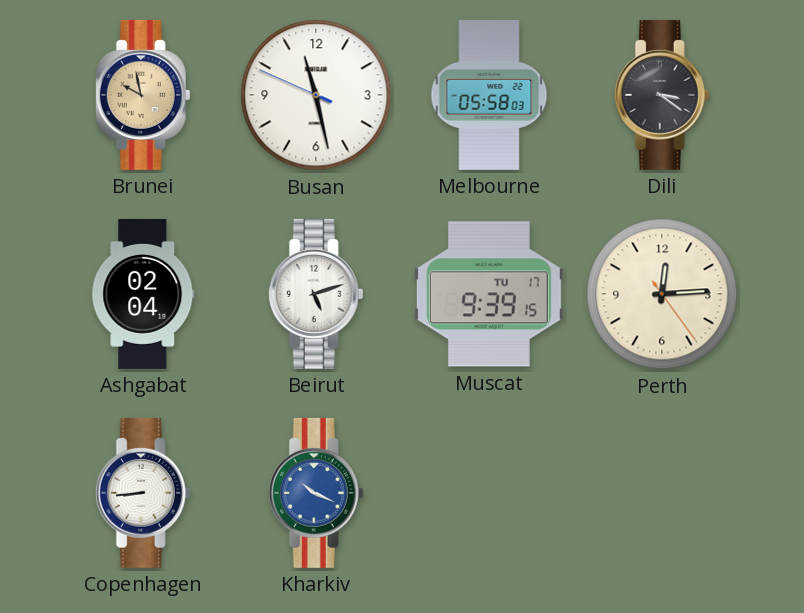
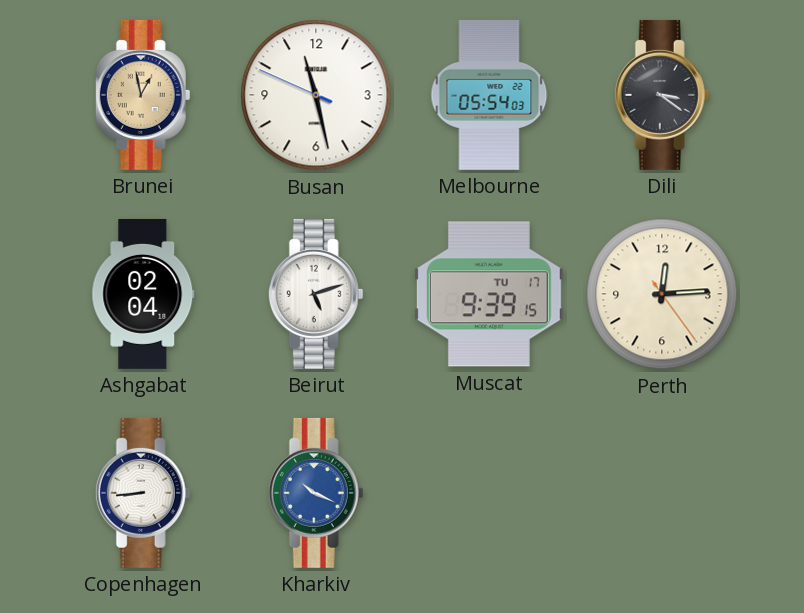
Brunei: 9:58 -> 12:58 (143, 95)
Melbourne: 05:58 -> 05:54 (489, 95)
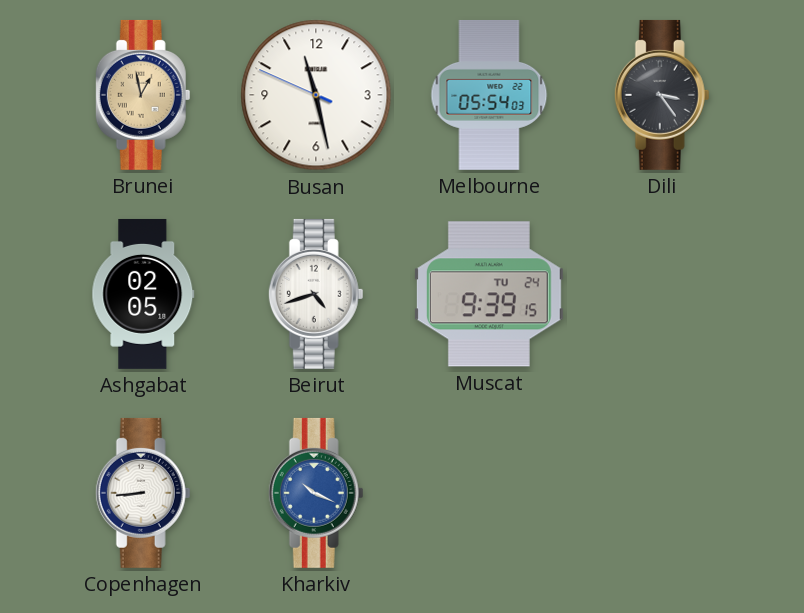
Dili: 3:21 -> 3:24 (662, 95)
Ashgabat: 02:04 -> 02:05 (143, 294)
Beirut: 5:12 -> 4:42 (316, 294)
Muscat date: TU 17 -> TU 24 (489, 294)
Perth: 12:14 -> none (662, 294)
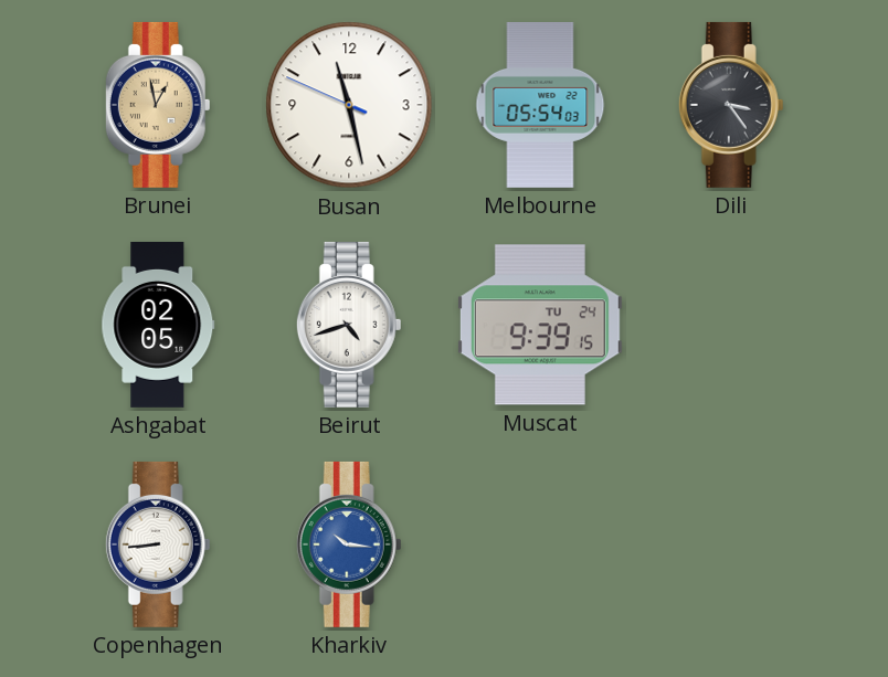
Kharkiv: 10:19 -> 10:16 (349, 544)
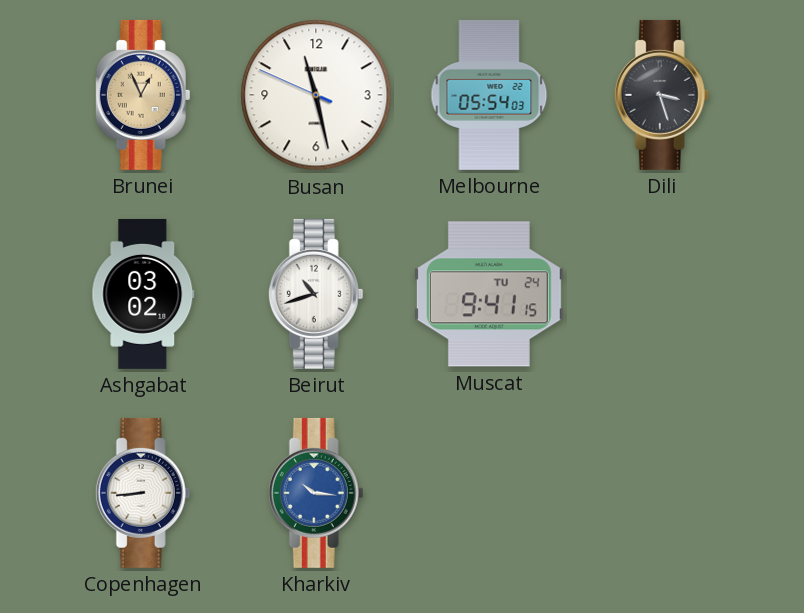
Brunei: 12:58 -> 12:56 (143, 95)
Dili: 3:24 -> 3:27 (662, 95)
Ashgabat: 02:05 -> 03:02 (143, 294)
Beirut: 4:42 -> 10:42 (316, 294)
Muscat: 9:39 -> 9:41 (489, 294)
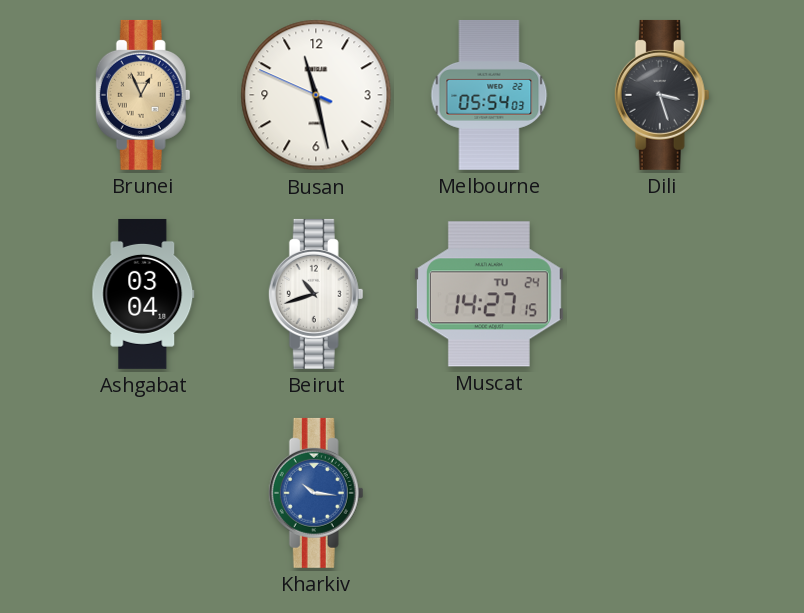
Ashgabat: 03:02 -> 03:04 (143, 294)
Muscat: 9:41 -> 14:27 (489, 294)
Copenhagen: 8:44 -> none (143, 493)
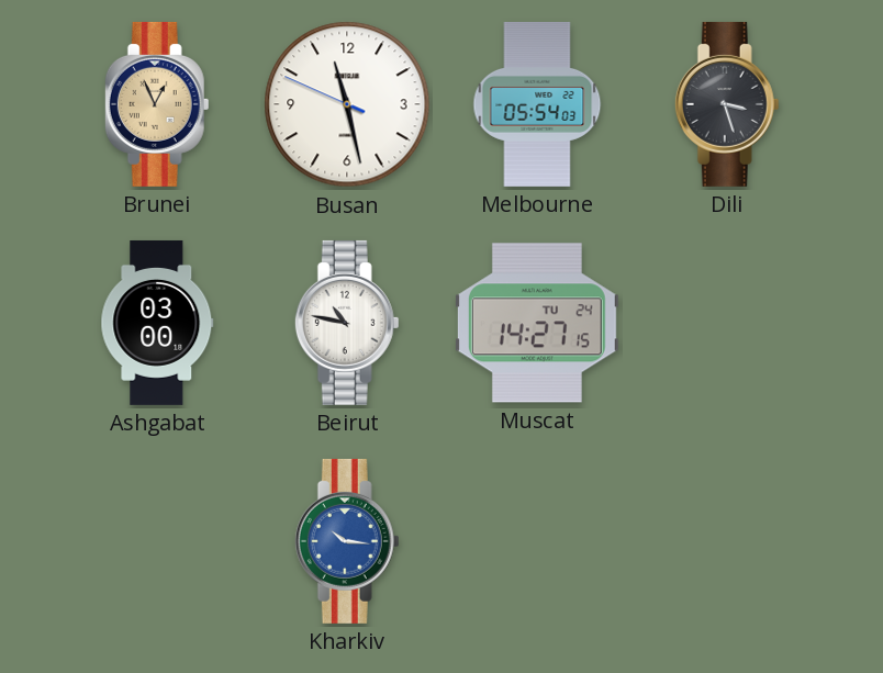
Ashgabat: 03:04 -> 03:00 (157, 323)
Beirut: 10:42 -> 10:47 (347, 323)
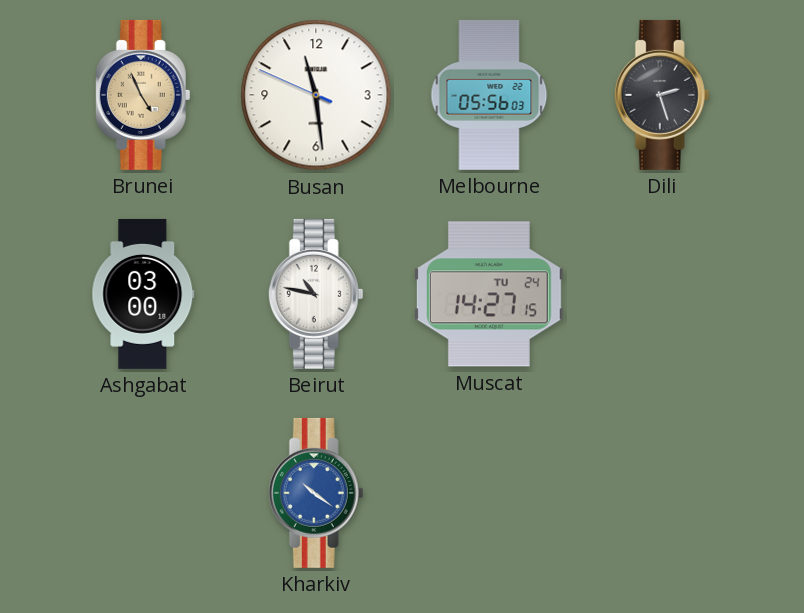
Brunei: 12:56 -> 4:56 (143, 95)
Busan: 11:27 -> 11:28 (316, 95)
Melbourne: 05:54 -> 05:56 (489, 95)
Dili: 3:27 -> 2:27 (662, 95)
Kharkiv: 10:16 -> 10:21 (316, 493)
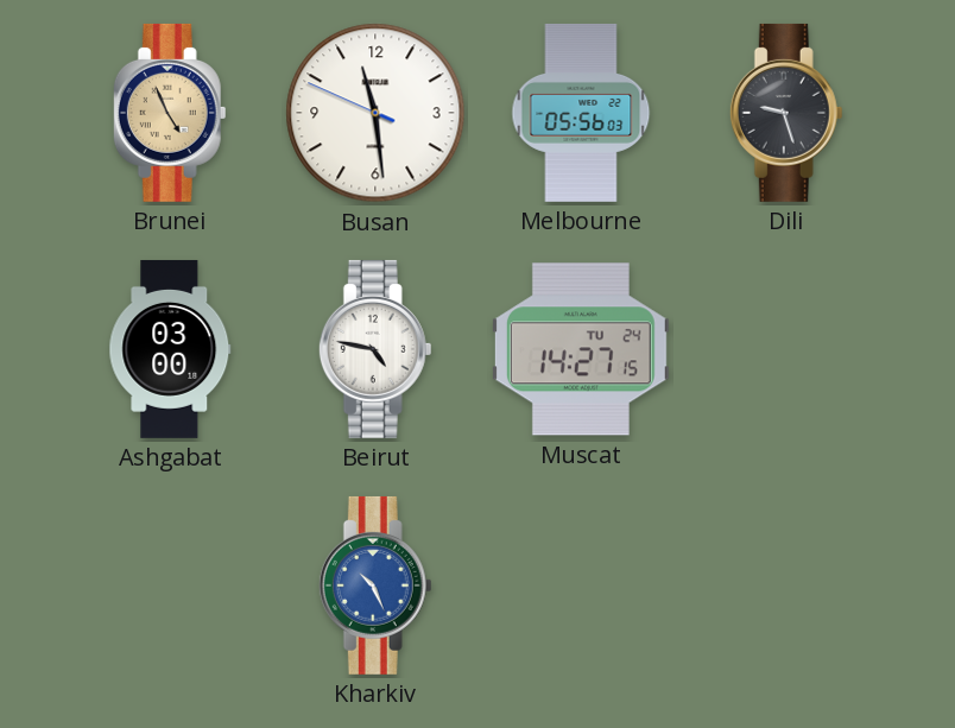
Dili: 2:27 -> 9:27 (786, 113)
Beirut: 10:47 -> 4:47 (375, 349)
Kharkiv: 10:21 -> 10:26 (375, 585)
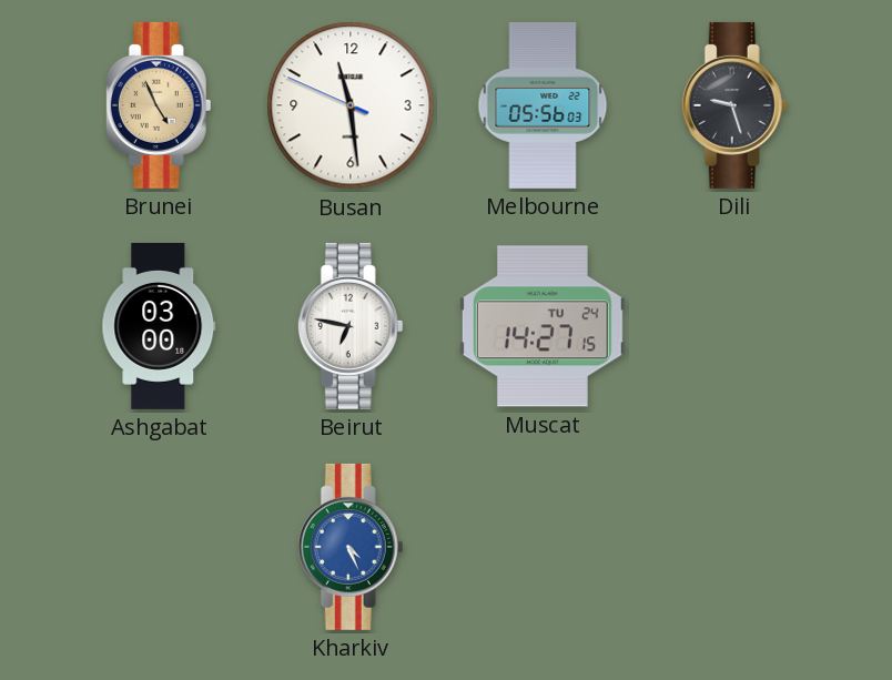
Beirut: 4:47 -> 6:47 (351, 326)
Kharkiv: 10:26 -> 4:26 (351, 547)
